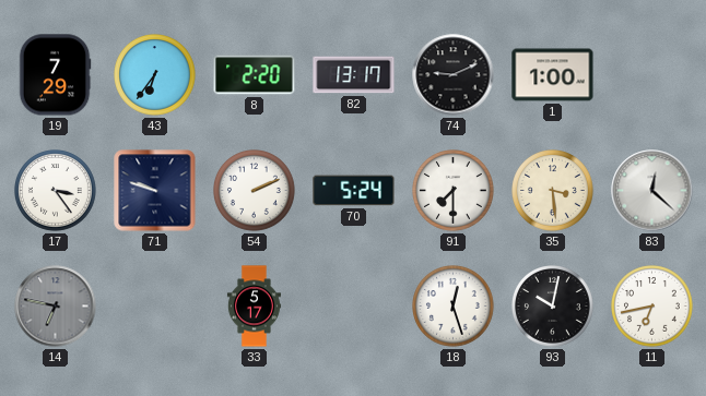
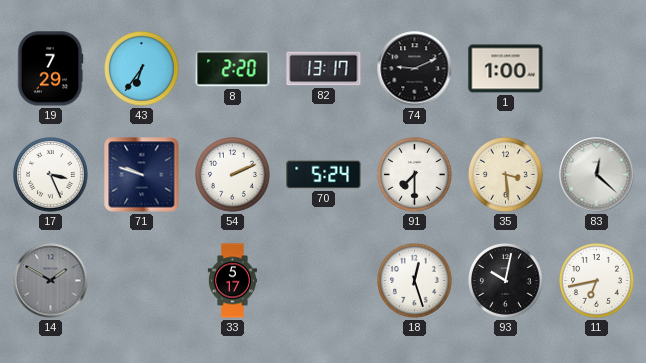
17: 3:24 -> 3:26 (51, 175)
14: 6:47 -> 1:50 (51, 281)
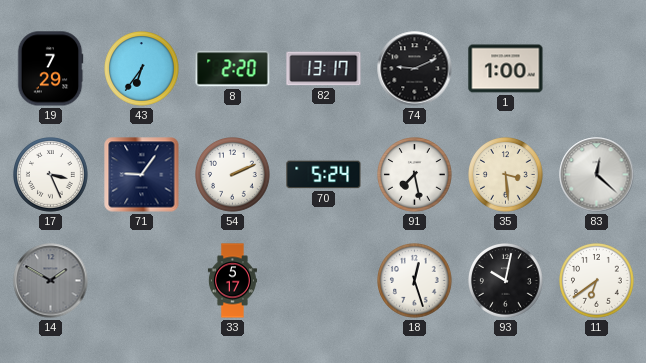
71: 9:48 -> 9:06 (142, 175)
91: 7:30 -> 7:28 (415, 175)
11: 6:43 -> 6:39 (597, 281)
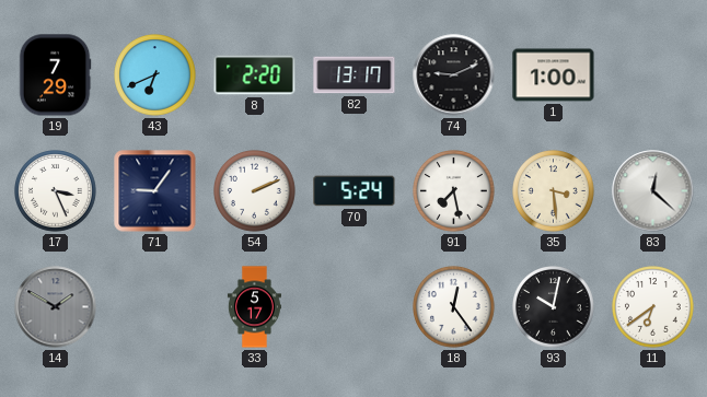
43: 6:36 -> 6:41 (155, 75)
18: 12:27 -> 12:24 (454, 307)
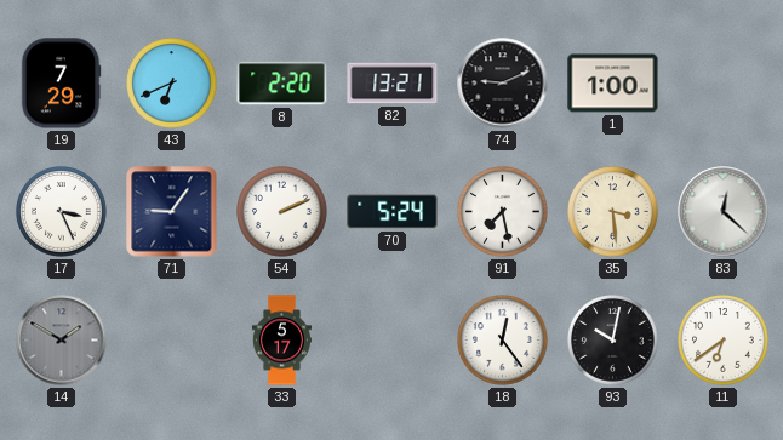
82: 13:17 -> 13:21 (393, 84)
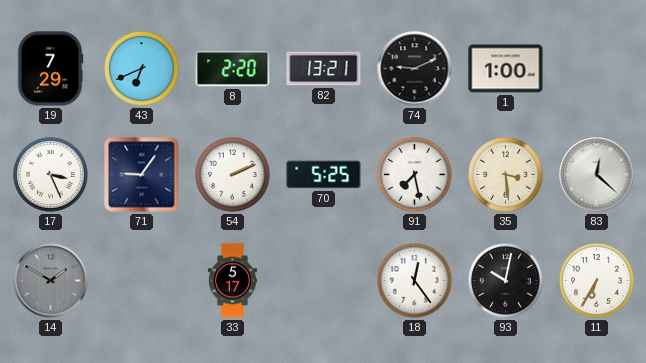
70: 5:24 -> 5:25 (324, 175)
11: 6:39 -> 6:35 (597, 281)
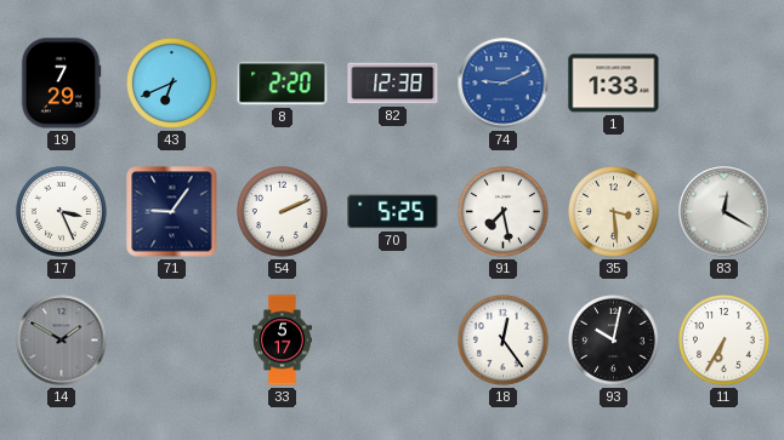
82: 13:21 -> 12:38 (393, 84)
74 dial: black -> blue (504, 84)
1: 1:00 -> 1:33 (614, 84)
83: 12:22 -> 12:20 (725, 212)
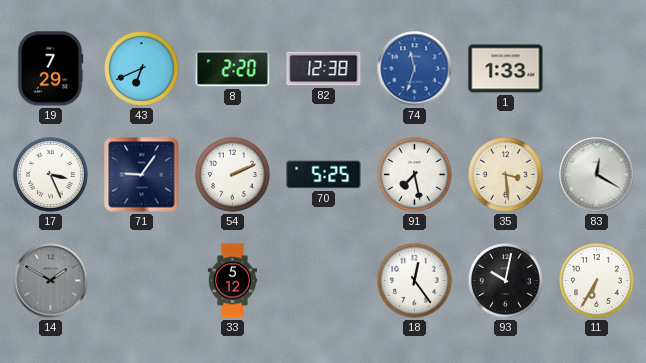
74: 9:11 -> 11:33 (415, 69)
33: 5:17 -> 5:12 (232, 281)
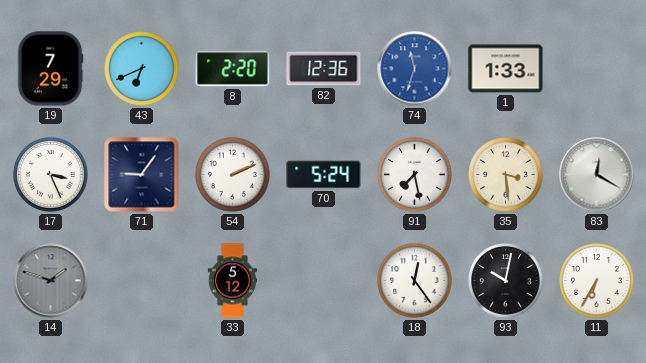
82: 12:38 -> 12:36 (324, 69)
70: 5:25 -> 5:24 (324, 175)
14: 1:50 -> 1:48 (51, 281)
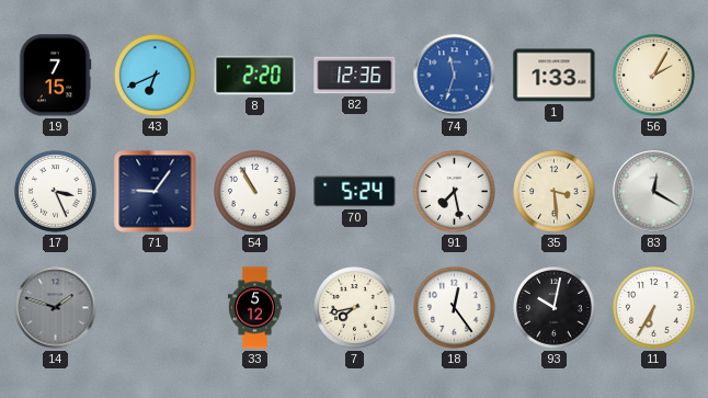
19: 7:29 -> 7:15 (55, 76)
56: none -> 2:05 (654, 76)
54: 2:11 -> 10:55 (255, 192)
7: none -> 7:43 (355, 308)
